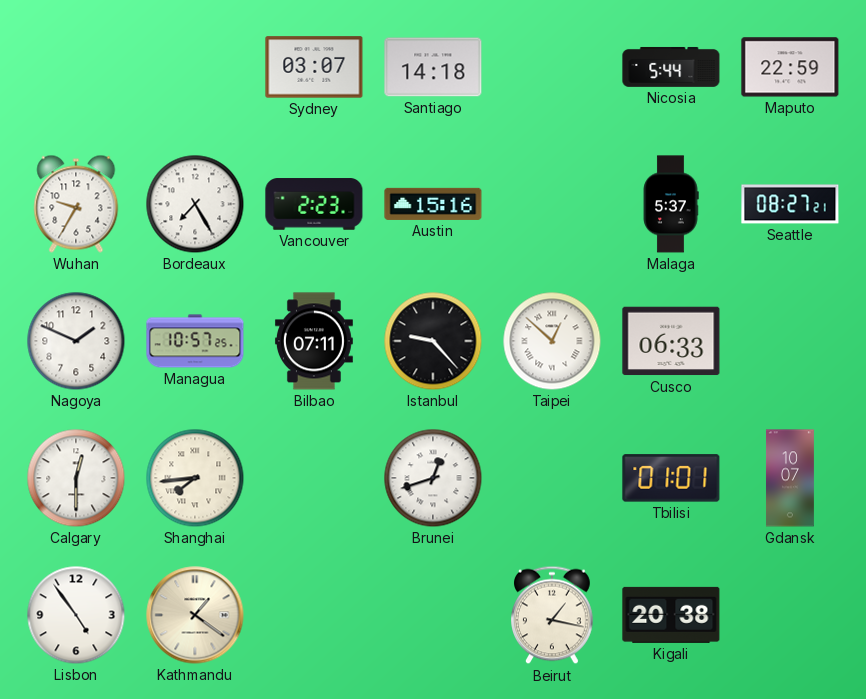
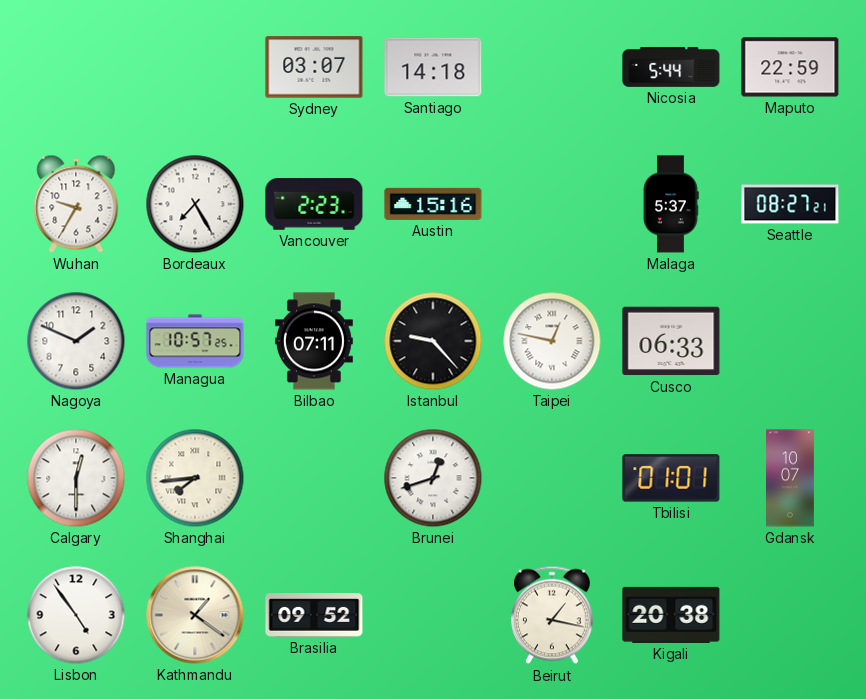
Taipei: 12:52 -> 12:47 (552, 341)
Brasilia: none -> 09:52 (314, 615)
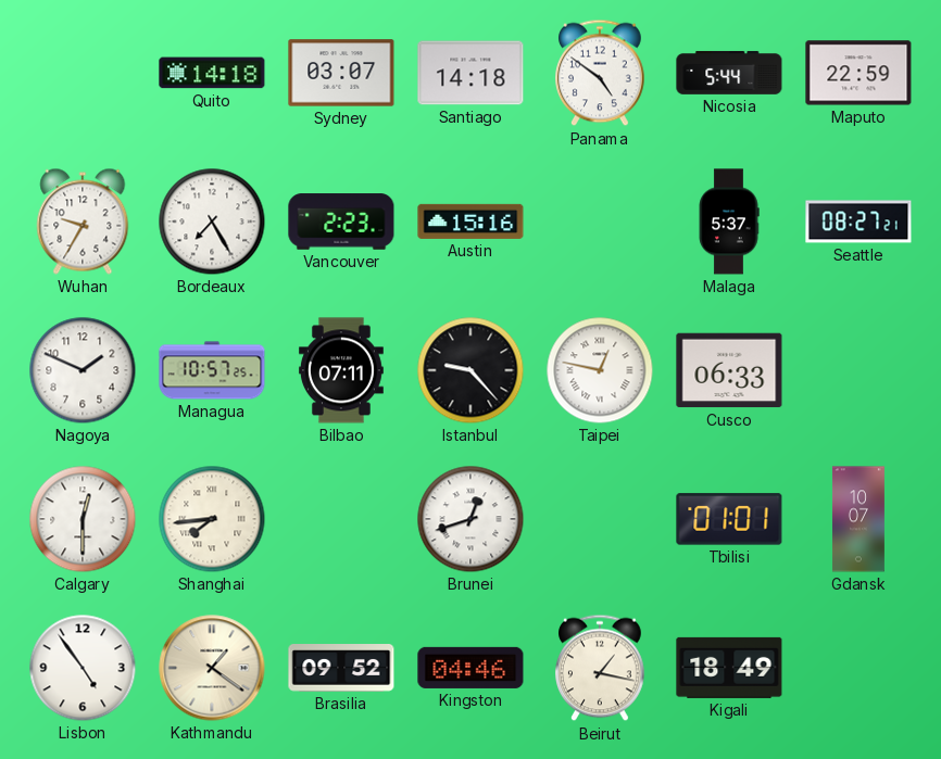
Quito: none -> 14:18 (212, 73)
Panama: none -> 4:51 (601, 73)
Kingston: none -> 04:46 (470, 668)
Kigali: 20:38 -> 18:49 (729, 668)
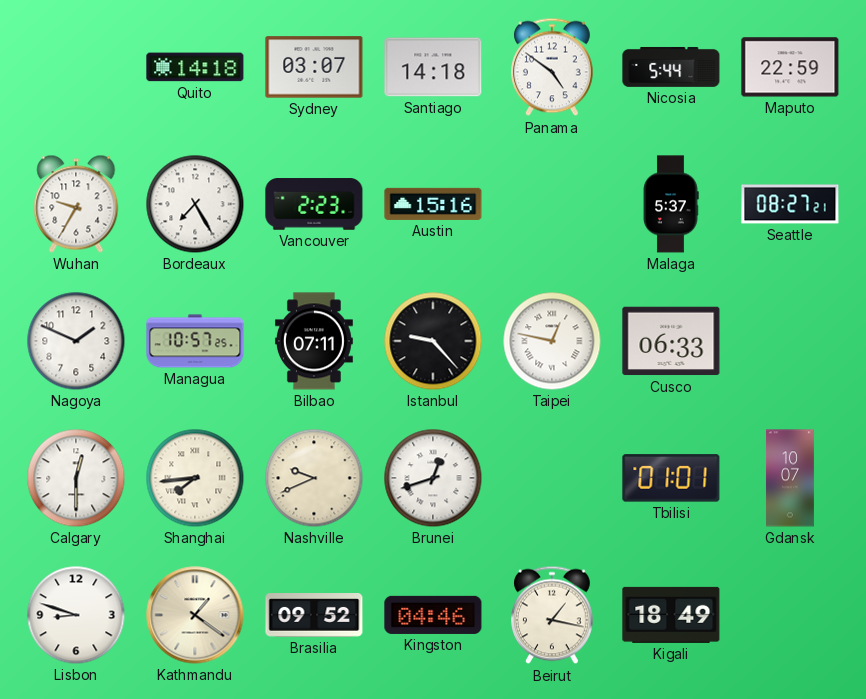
Nashville: none -> 9:41 (314, 478)
Lisbon: 4:54 -> 8:48 (76, 615)
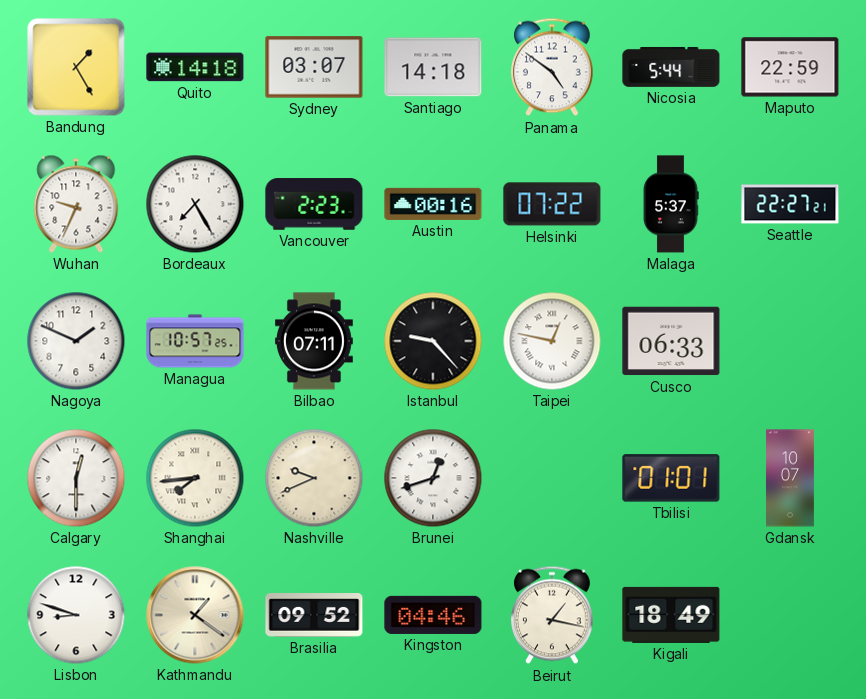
Bandung: none -> 1:25 (76, 67)
Wuhan: 9:35 -> 9:34 (76, 204)
Austin: 15:16 -> 00:16 (433, 204)
Helsinki: none -> 07:22 (552, 204)
Seattle: 08:27 -> 22:27 (790, 204)
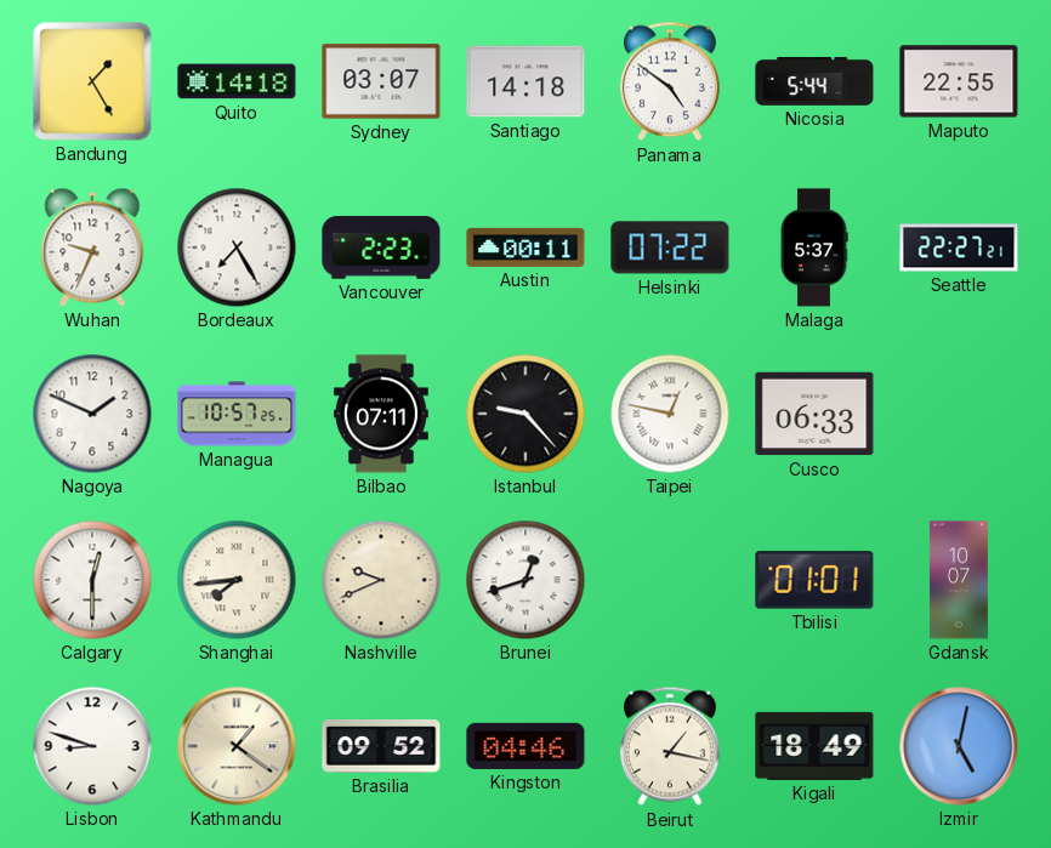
Maputo: 22:59 -> 22:55 (959, 81)
Austin: 00:16 -> 00:11 (525, 247)
Izmir: none -> 5:02 (959, 746)
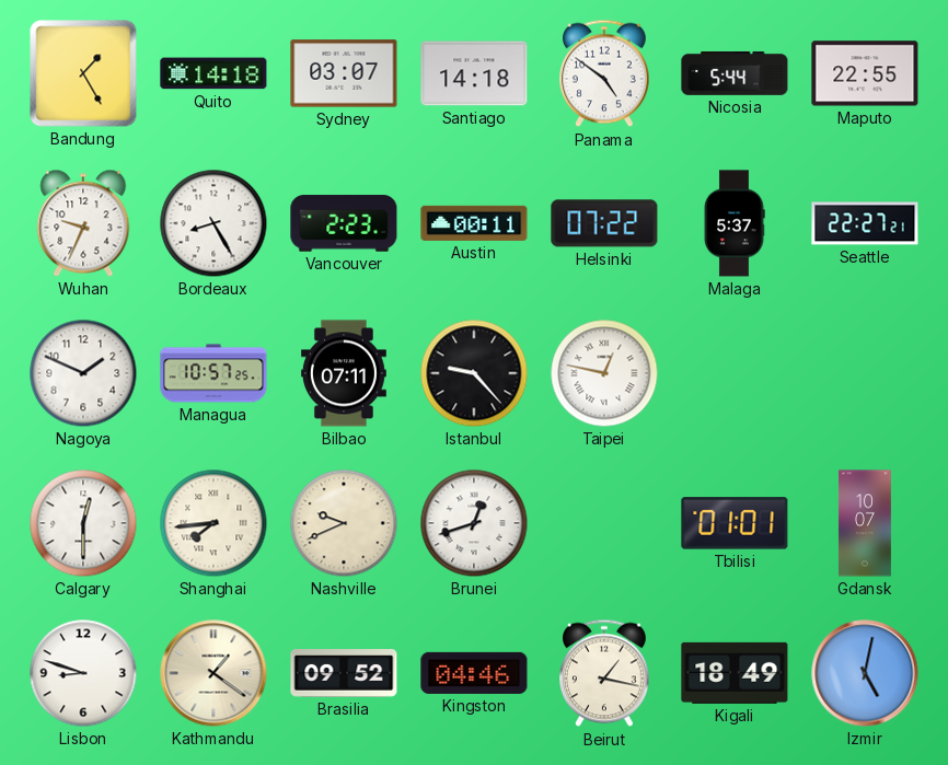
Bordeaux: 7:25 -> 8:25 (213, 223)
Cusco: 06:33 -> none (814, 414)
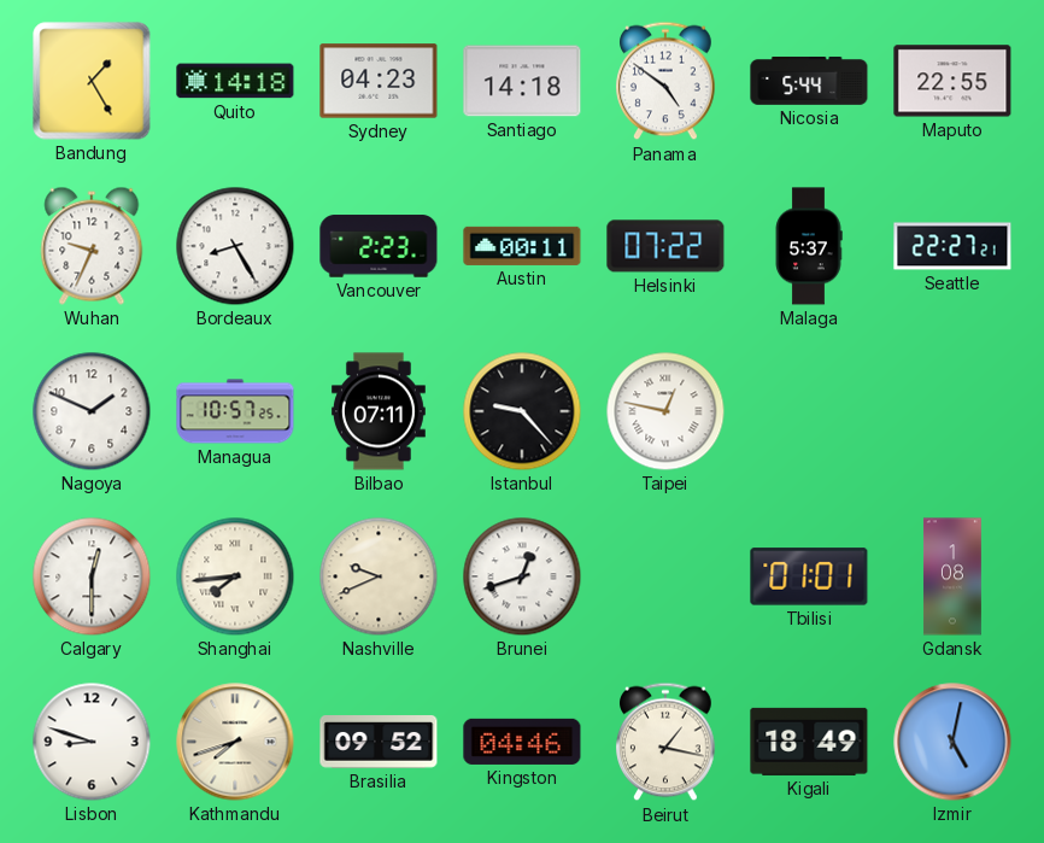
Sydney: 03:07 -> 04:23 (379, 81)
Gdansk: 10:07 -> 1:08 (952, 576)
Kathmandu: 1:21 -> 7:42 (235, 742)
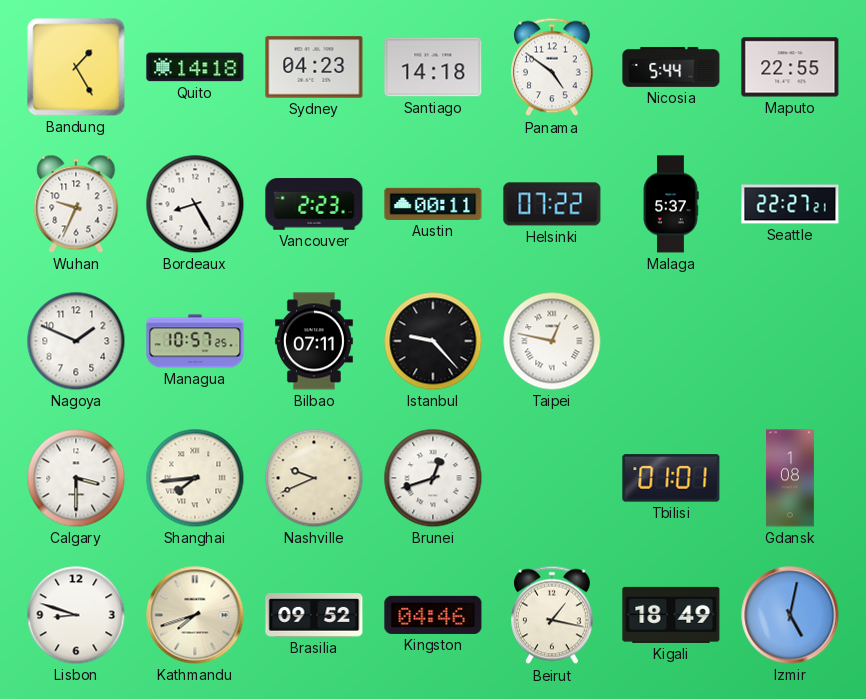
Calgary: 12:30 -> 3:30 (76, 478)
